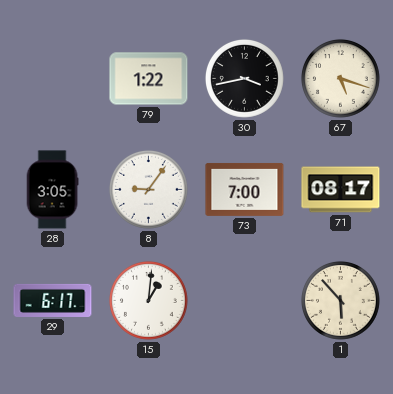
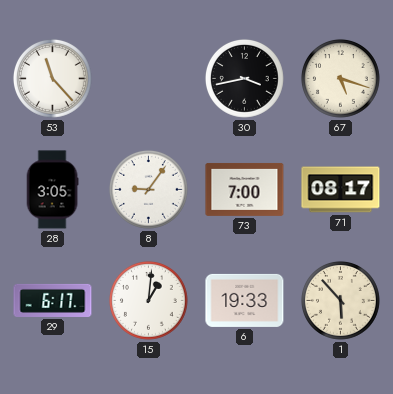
53: none -> 11:23 (53, 79)
79: 1:22 -> none (149, 79)
6: none -> 19:33 (245, 300)
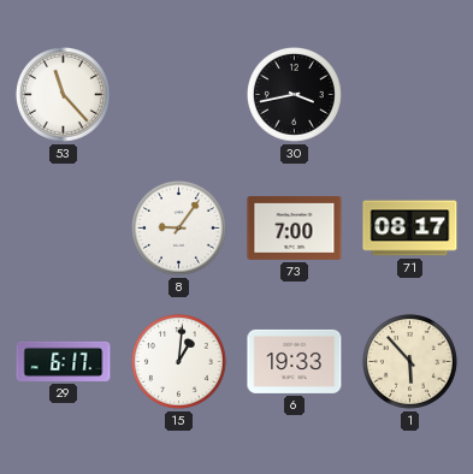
67: 5:18 -> none (341, 79)
28: 3:05 -> none (52, 190)
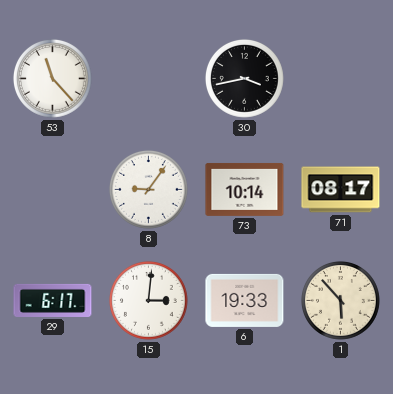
73: 7:00 -> 10:14 (245, 189)
15: 1:01 -> 3:01 (149, 301)
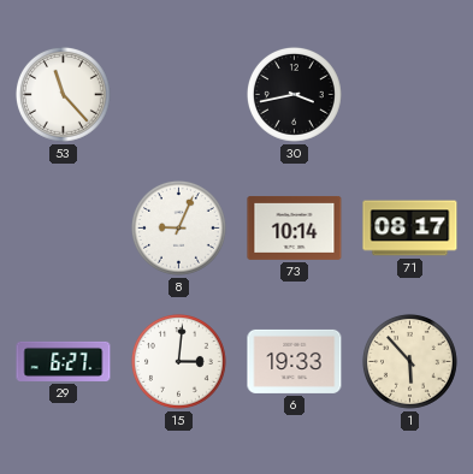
8: 9:06 -> 9:04 (179, 229)
29: 6:17 -> 6:27 (64, 361)
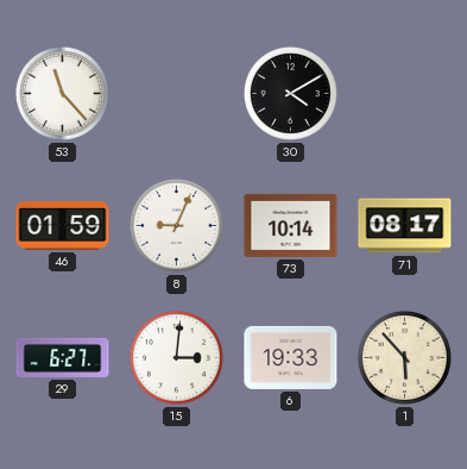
30: 3:43 -> 4:10 (291, 94)
46: none -> 01:59 (63, 225)
